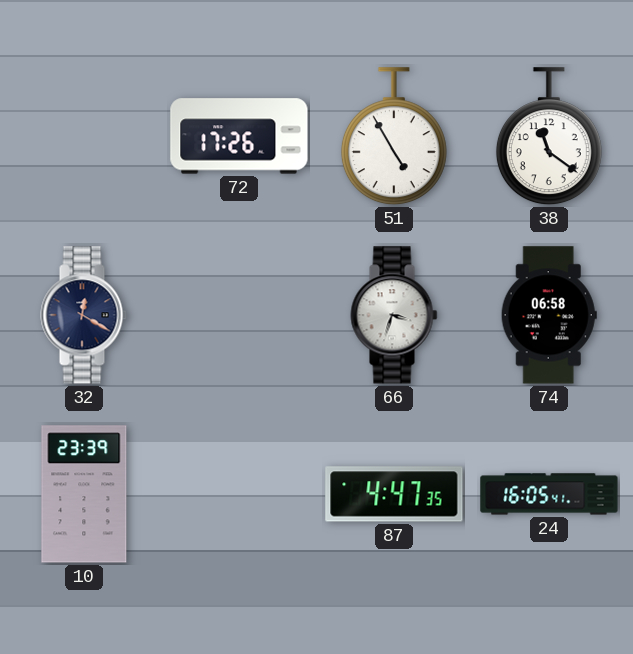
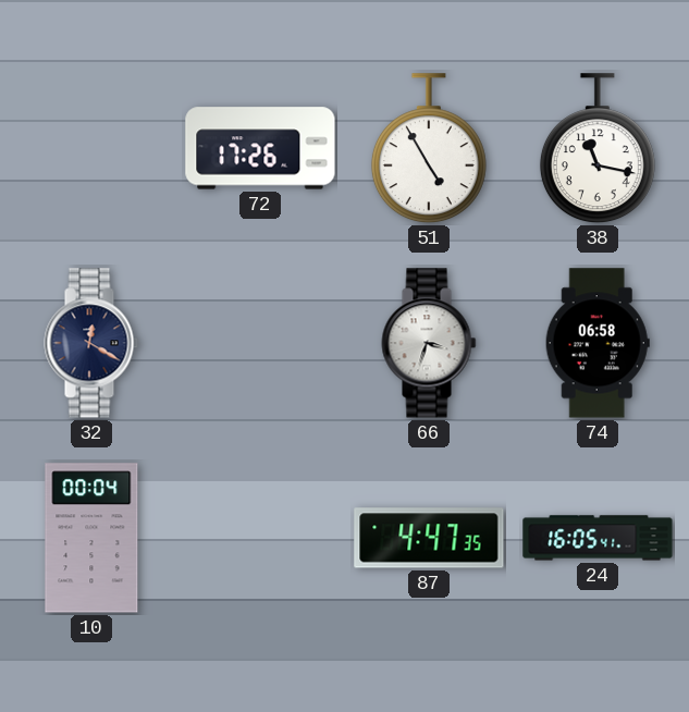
38: 11:21 -> 11:17 (598, 149)
10: 23:39 -> 00:04 (91, 538)
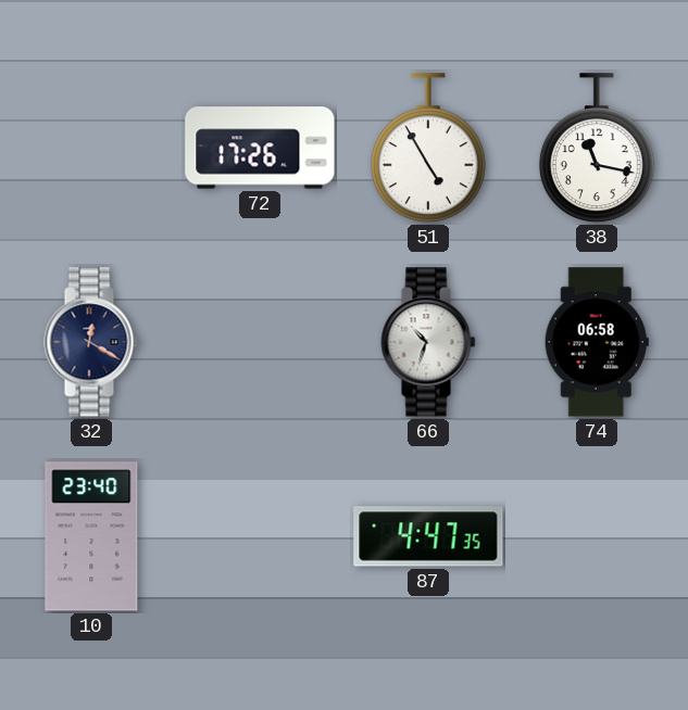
66: 3:33 -> 10:33 (428, 342)
10: 00:04 -> 23:40 (91, 536)
24: 16:05 -> none (598, 538)
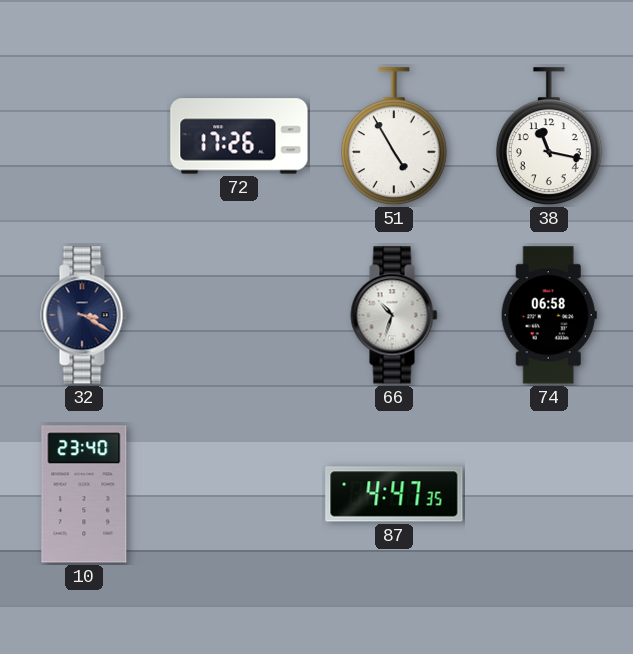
32: 12:20 -> 3:20 (84, 315)
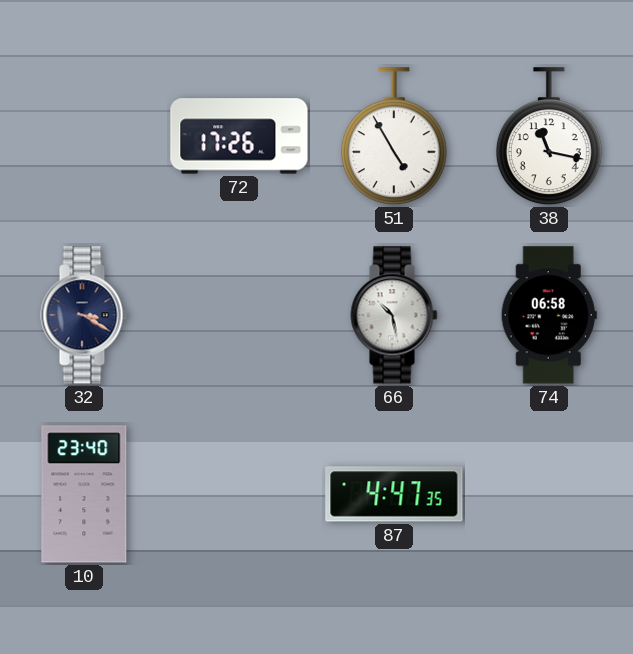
66: 10:33 -> 10:28 (394, 315)
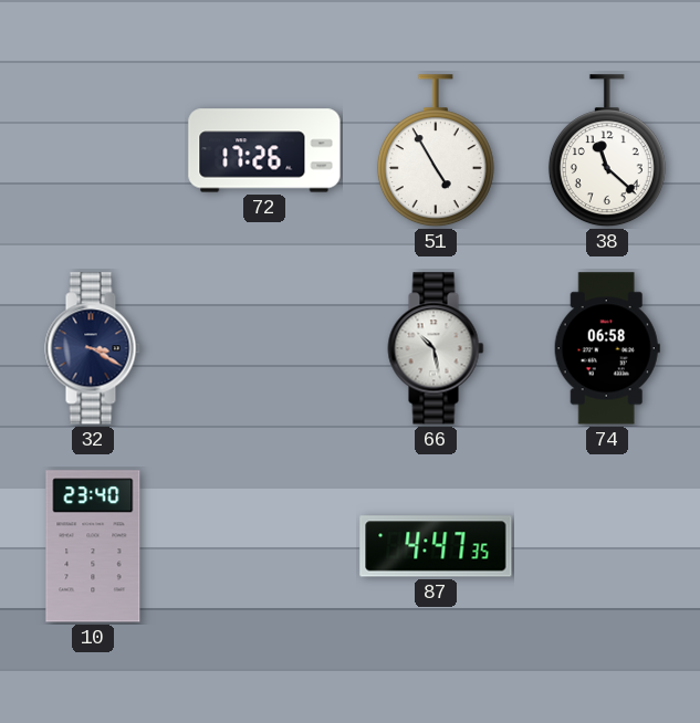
38: 11:17 -> 11:22 (607, 151)
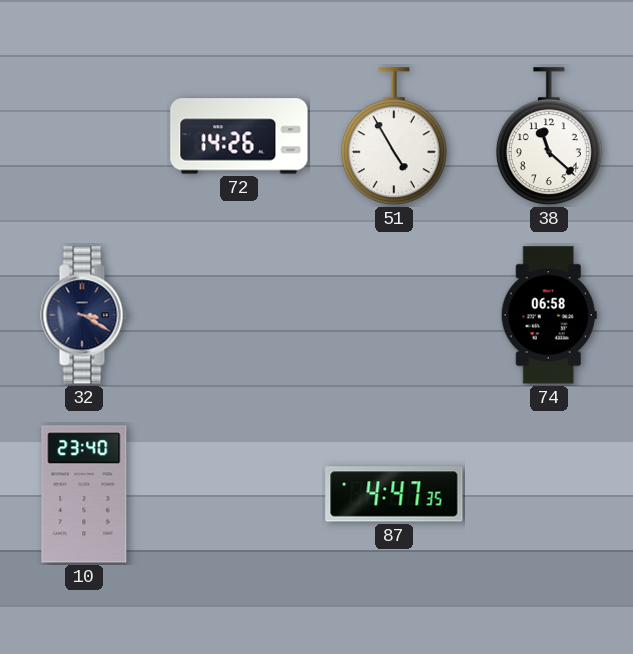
72: 17:26 -> 14:26 (239, 136)
66: 10:28 -> none (436, 348)
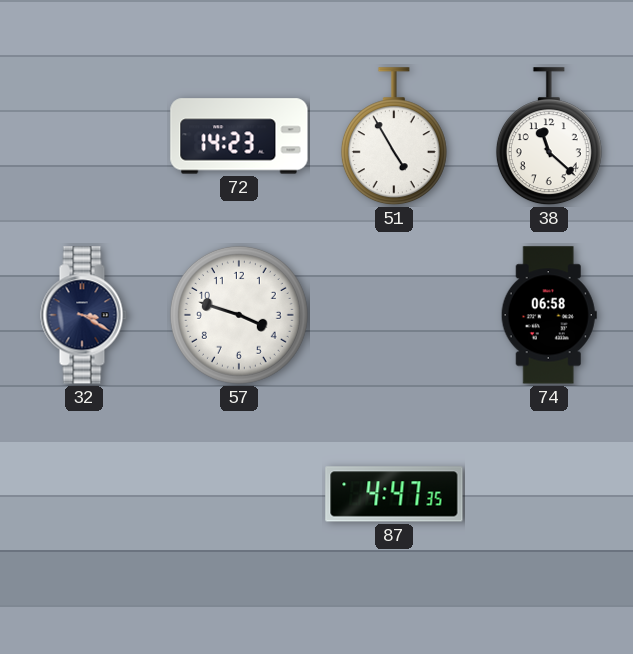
72: 14:26 -> 14:23 (239, 136)
57: none -> 3:48 (239, 315)
10: 23:40 -> none (84, 494)
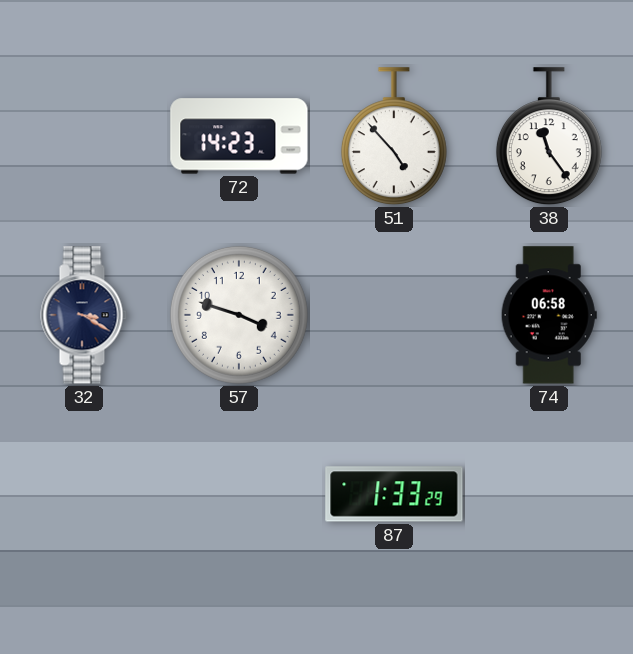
51: 4:55 -> 4:53 (394, 137)
38: 11:22 -> 11:24 (549, 137)
87: 4:47 -> 1:33 (394, 494)
